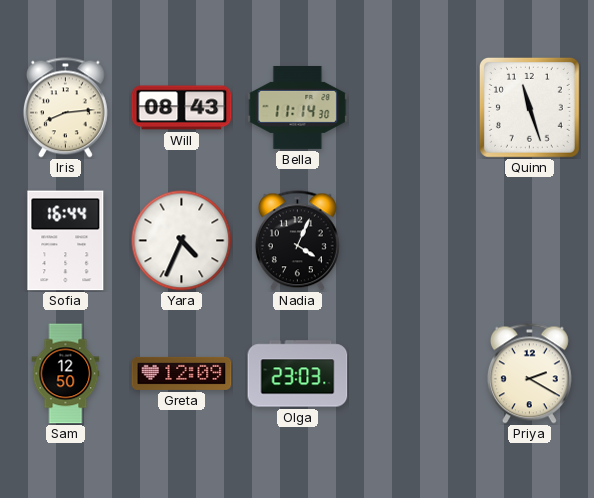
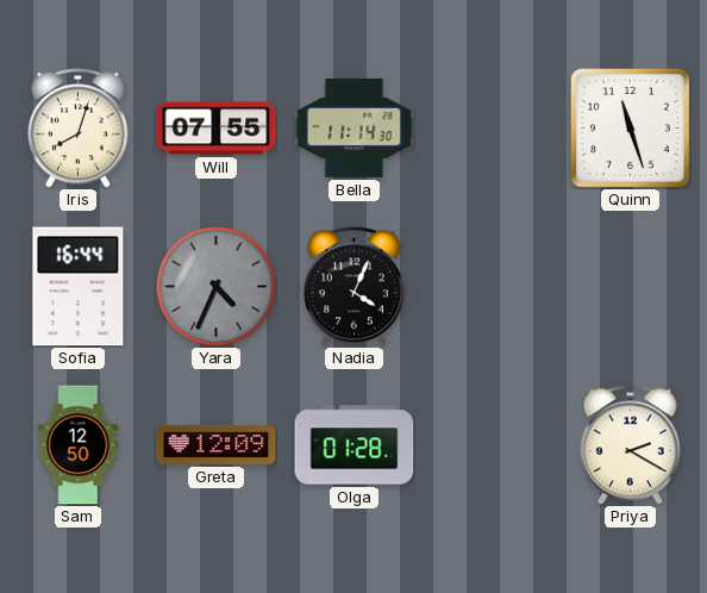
Iris: 8:14 -> 8:03 (77, 129)
Will: 08:43 -> 07:55 (217, 129)
Yara dial: white -> grey (217, 287)
Olga: 23:03 -> 01:28 (355, 445)
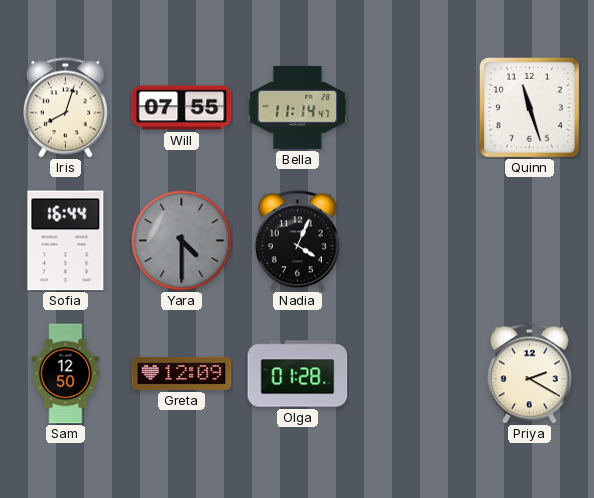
Bella: 11:14:30 -> 11:14:47 (298, 107)
Yara: 4:34 -> 4:30 (182, 241)
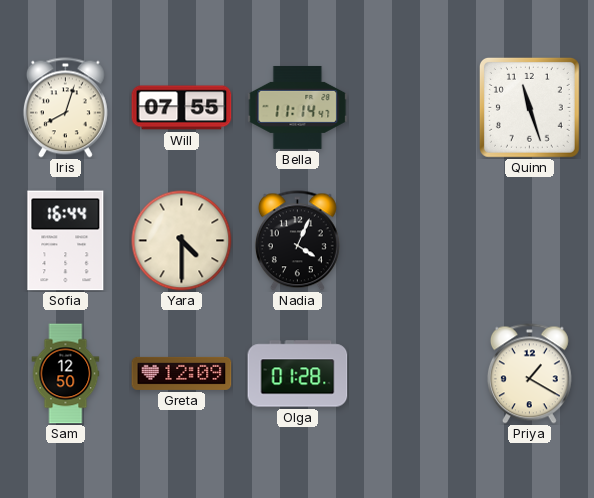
Yara dial: grey -> cream (182, 241)
Priya: 2:20 -> 1:20 (529, 374)
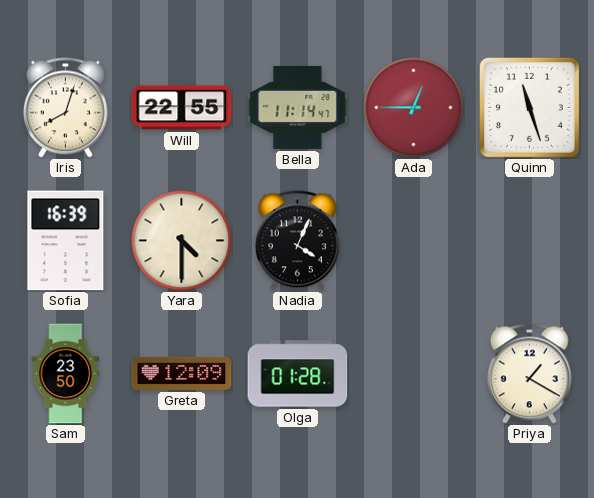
Will: 07:55 -> 22:55 (182, 108)
Ada: none -> 12:45 (414, 108)
Sofia: 16:44 -> 16:39 (66, 241)
Sam: 12:50 -> 23:50 (66, 374)
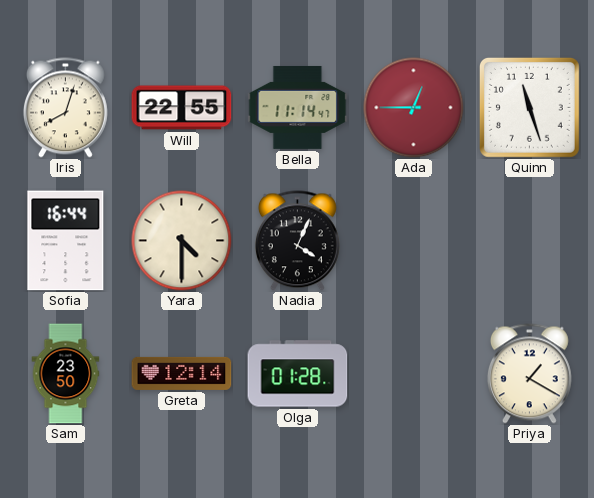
Sofia: 16:39 -> 16:44 (66, 241)
Greta: 12:09 -> 12:14 (182, 373)
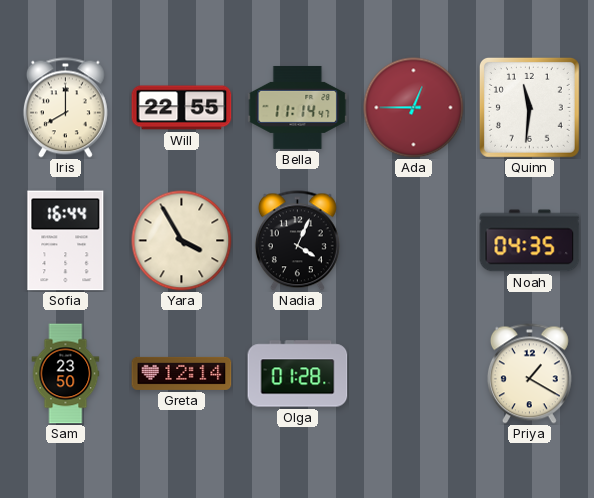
Iris: 8:03 -> 8:00 (65, 108)
Quinn: 11:27 -> 11:31 (529, 107)
Yara: 4:30 -> 3:55 (182, 241)
Noah: none -> 04:35 (530, 241)
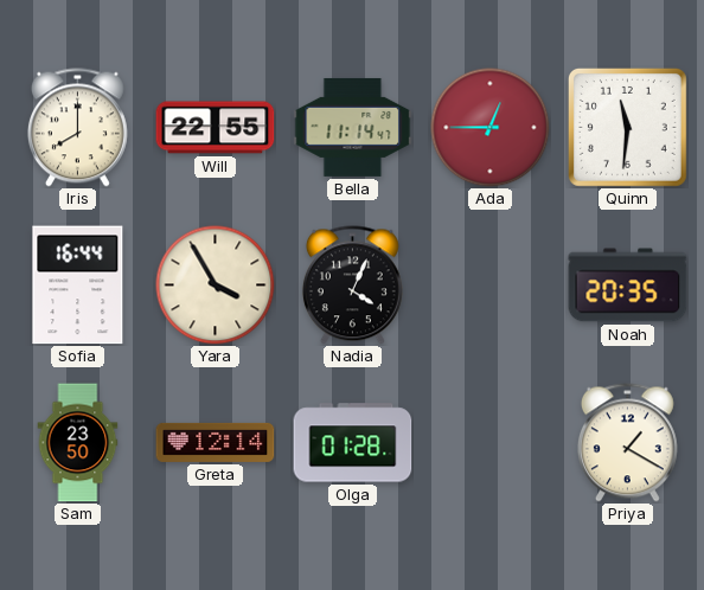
Noah: 04:35 -> 20:35 (628, 286)
